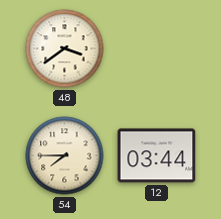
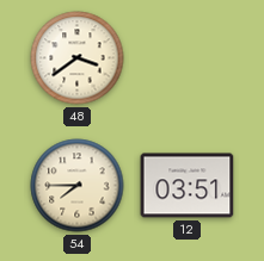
12: 03:44 -> 03:51 (188, 186)
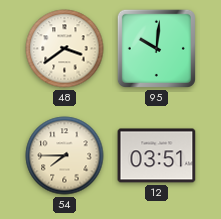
95: none -> 10:01 (156, 48)
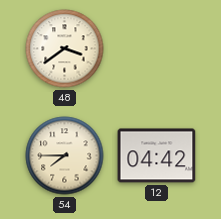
95: 10:01 -> none (156, 48)
12: 03:51 -> 04:42 (157, 156)
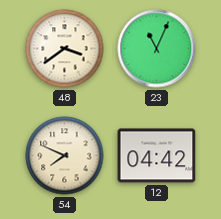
23: none -> 11:04 (157, 49)
54: 7:45 -> 7:49 (65, 156)
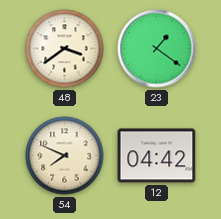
23: 11:04 -> 1:21 (157, 49)
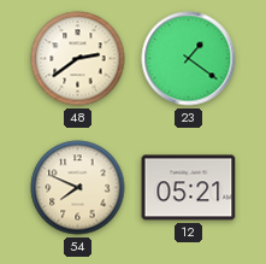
48: 3:39 -> 2:39 (78, 59)
12: 04:42 -> 05:21 (189, 188)
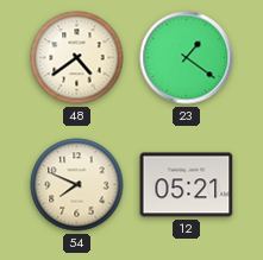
48: 2:39 -> 4:39 (77, 58)
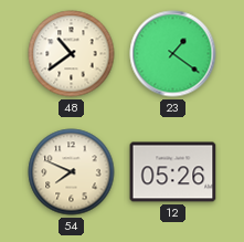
48: 4:39 -> 10:39 (72, 54)
12: 05:21 -> 05:26 (173, 172)
